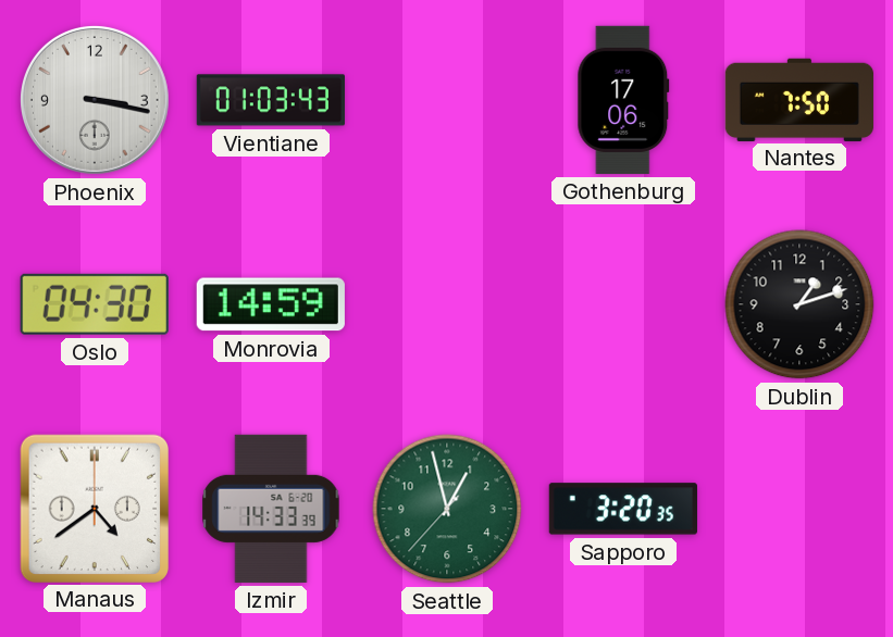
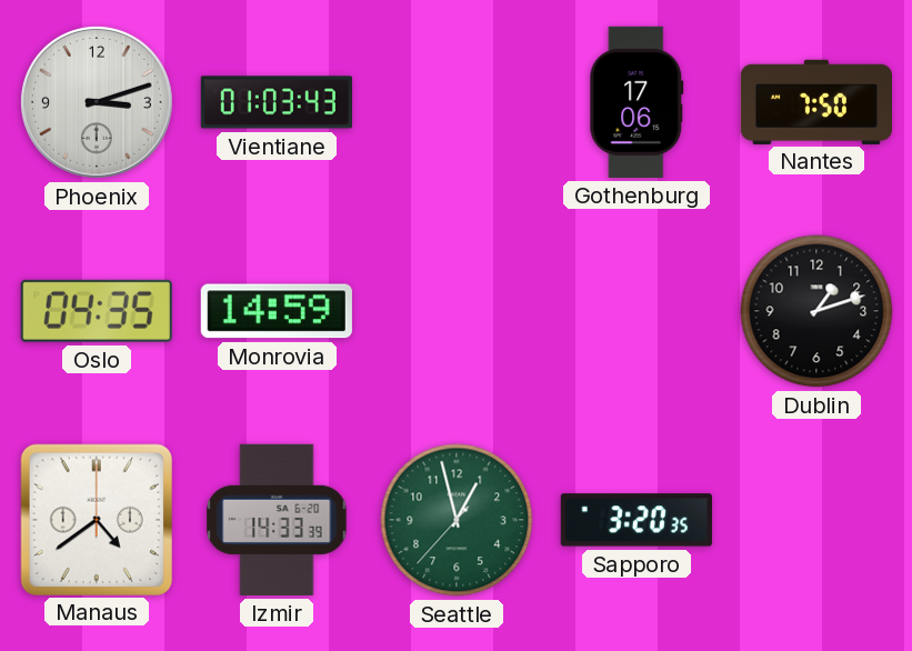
Phoenix: 3:17 -> 3:12 (97, 102)
Oslo: 04:30 -> 04:35 (97, 311)
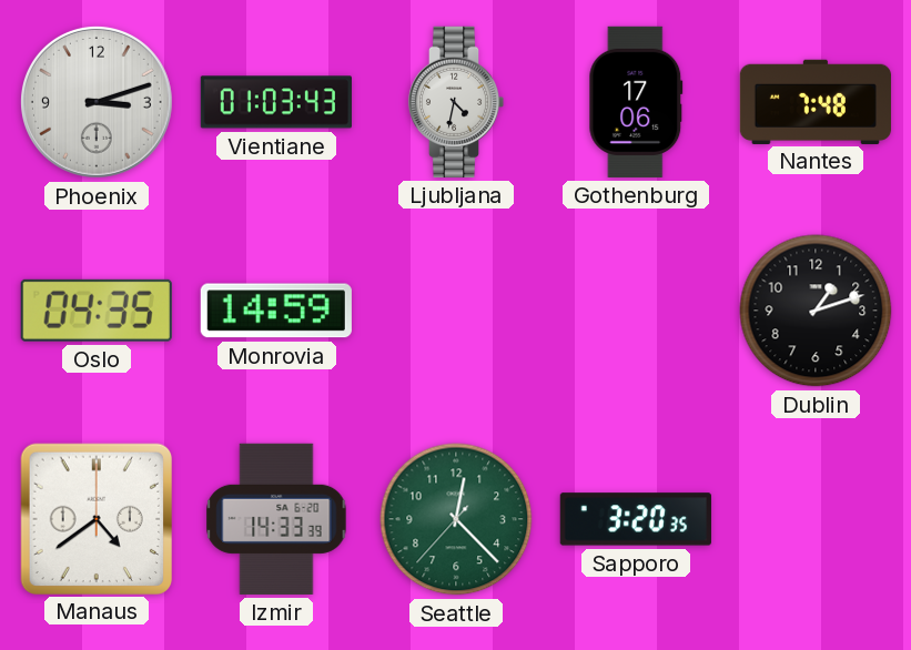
Ljubljana: none -> 4:32 (456, 102)
Nantes: 7:50 -> 7:48 (816, 101)
Seattle: 12:57 -> 12:22 (456, 519)
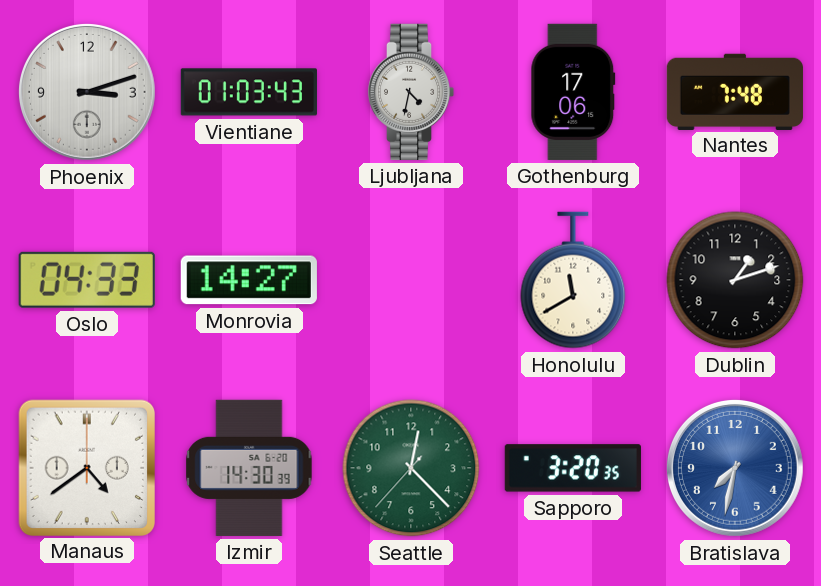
Oslo: 04:35 -> 04:33 (87, 280)
Monrovia: 14:59 -> 14:27 (249, 280)
Honolulu: none -> 11:40 (573, 280)
Izmir: 14:33 -> 14:30 (249, 468)
Bratislava: none -> 7:32 (735, 468)
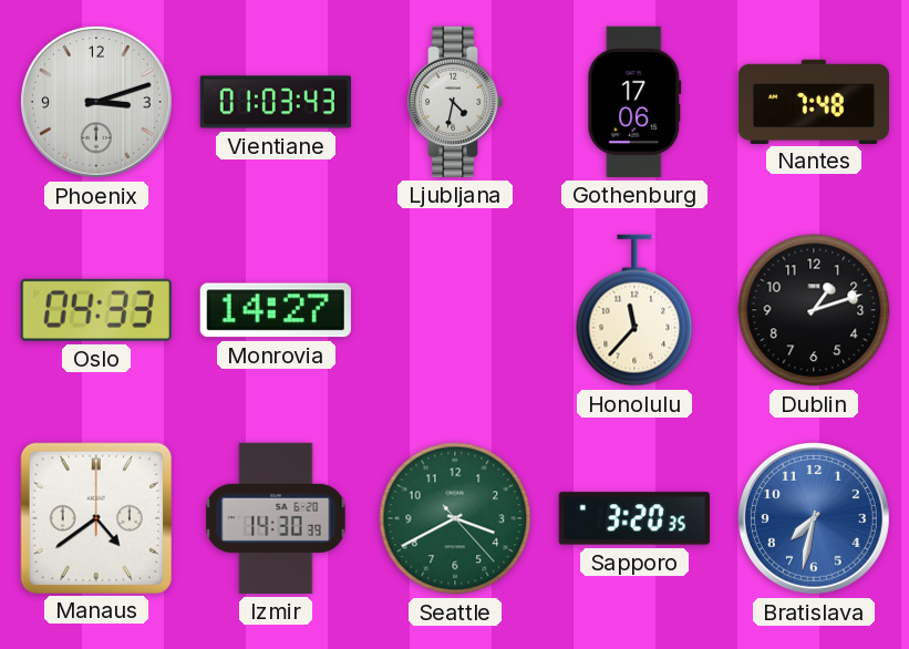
Honolulu: 11:40 -> 11:37 (634, 310)
Seattle: 12:22 -> 3:40 (455, 518)
